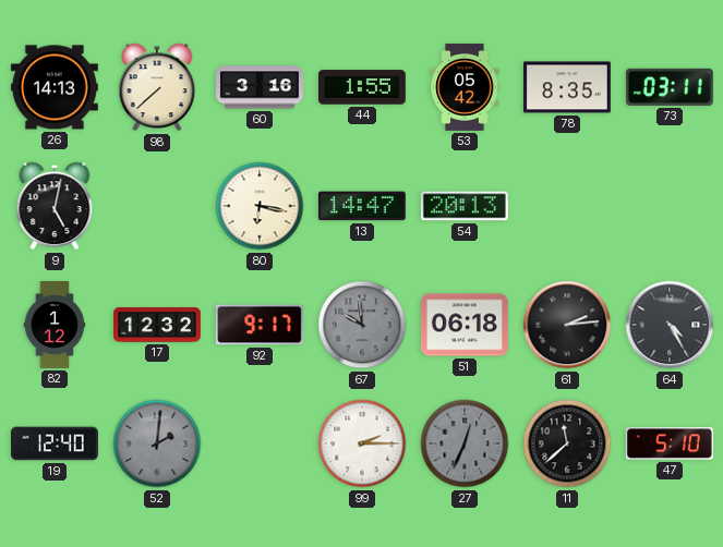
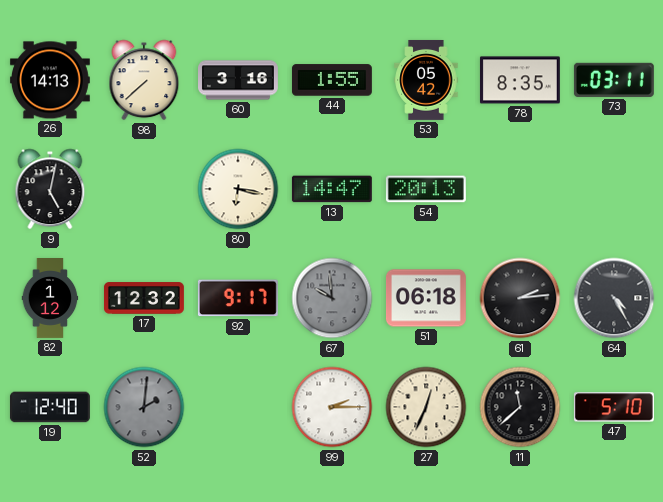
27 dial: grey -> cream (426, 407)
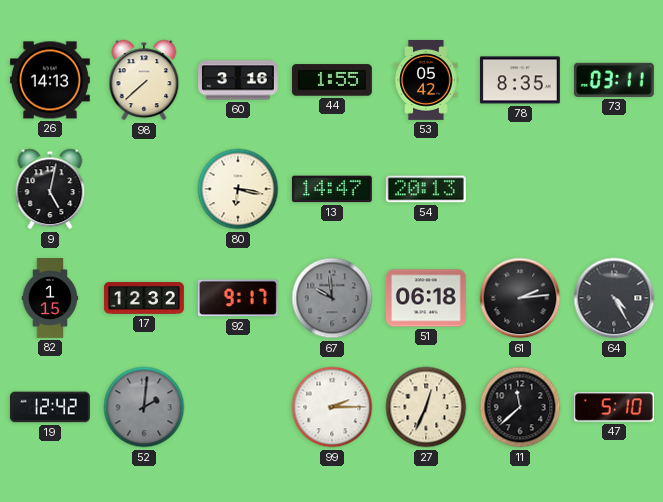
82: 1:12 -> 1:15 (50, 299)
19: 12:40 -> 12:42 (50, 407)
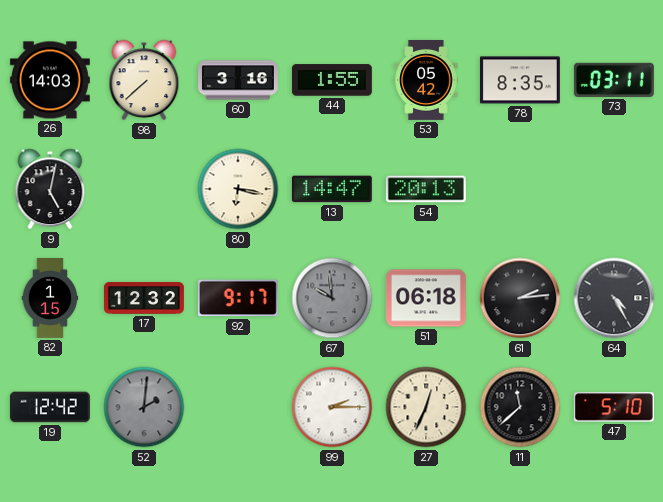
26: 14:13 -> 14:03 (50, 80)
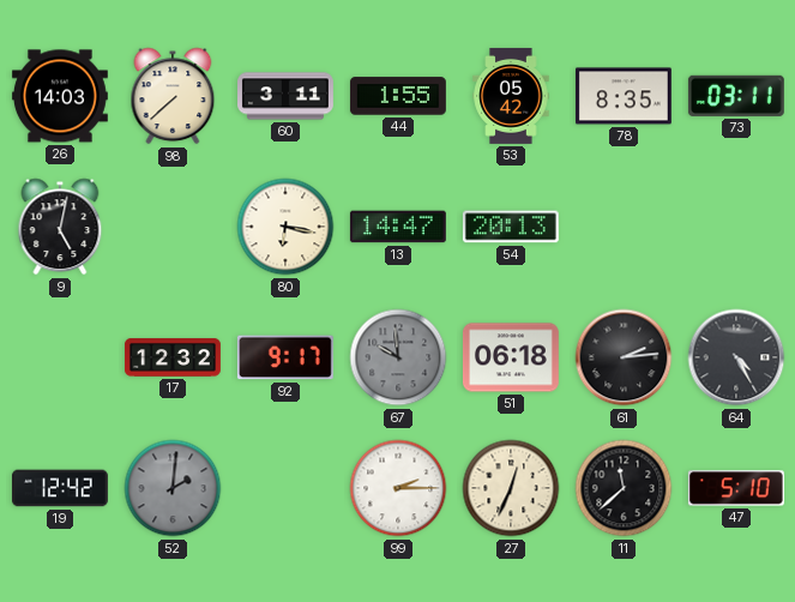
60: 3:16 -> 3:11 (287, 96)
82: 1:15 -> none (50, 299)
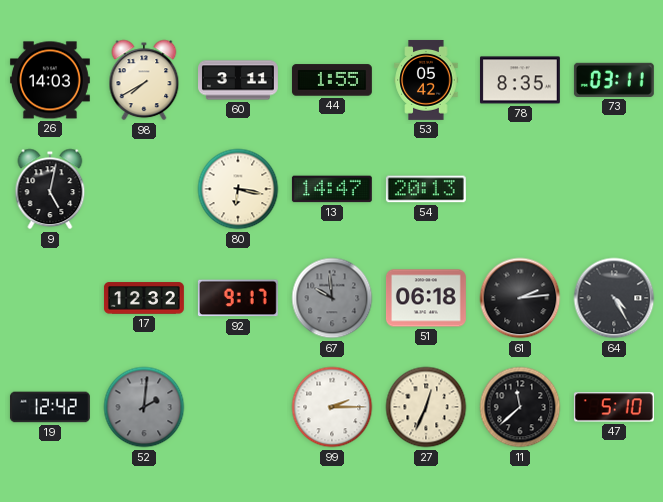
98: 7:38 -> 7:40 (144, 80)
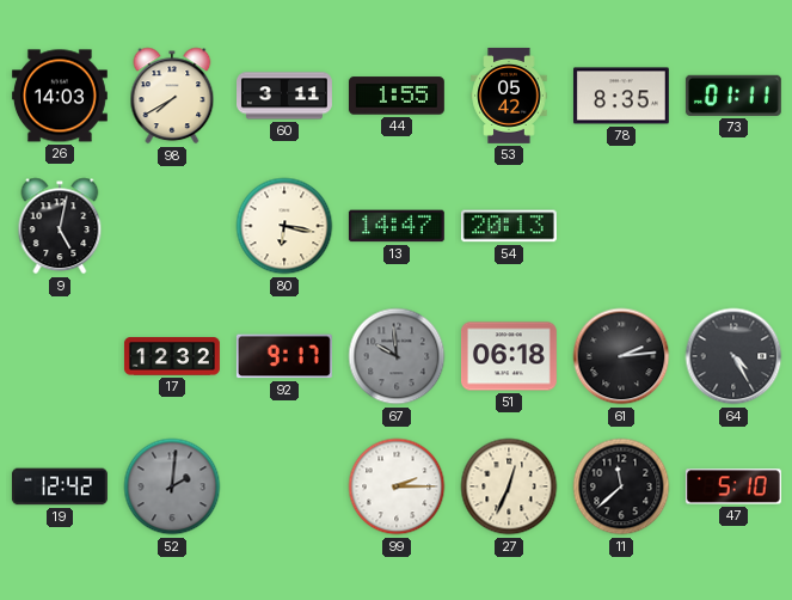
73: 03:11 -> 01:11 (733, 96)
